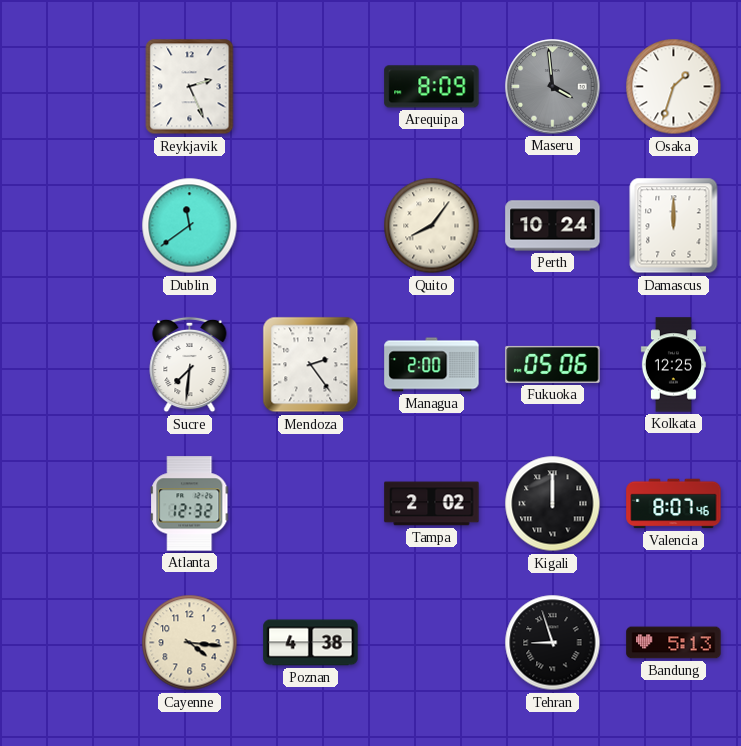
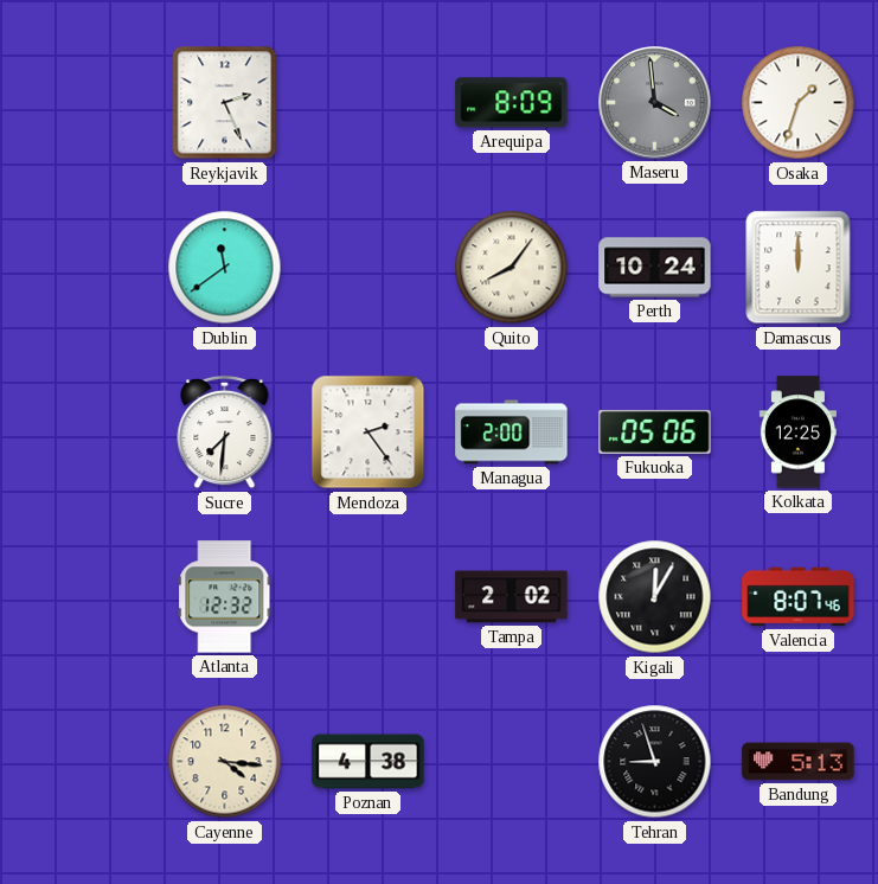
Kigali: 12:00 -> 12:05 (655, 597)
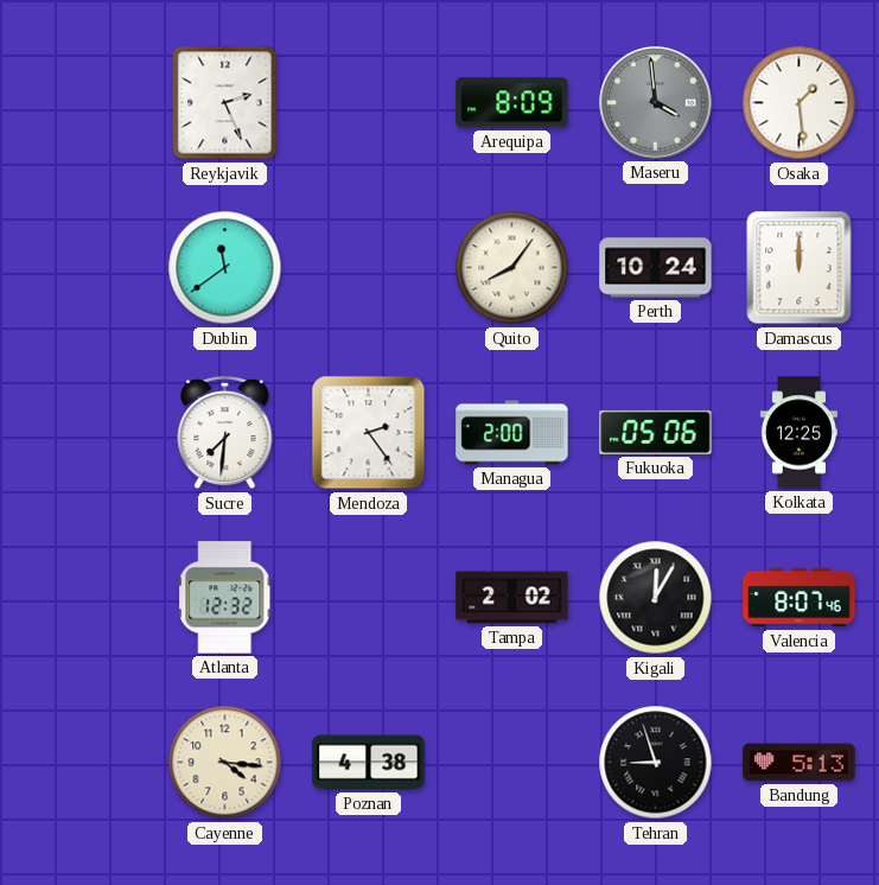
Osaka: 1:33 -> 1:29 (800, 103)
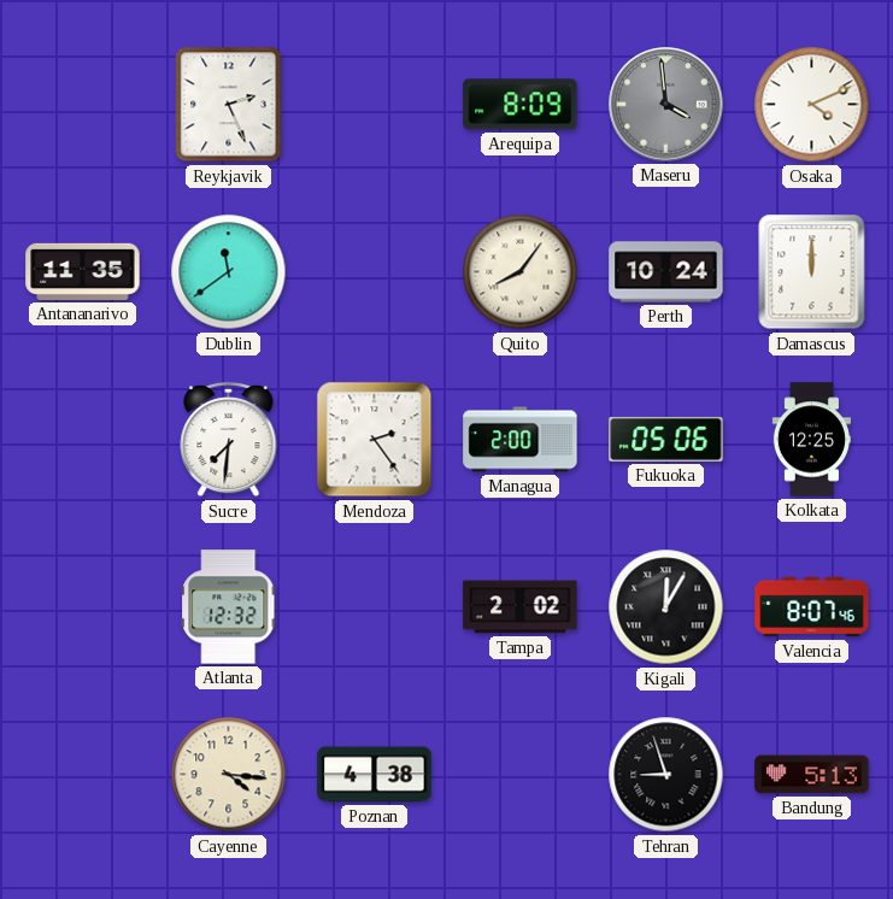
Osaka: 1:29 -> 4:11 (812, 105)
Antananarivo: none -> 11:35 (83, 271)
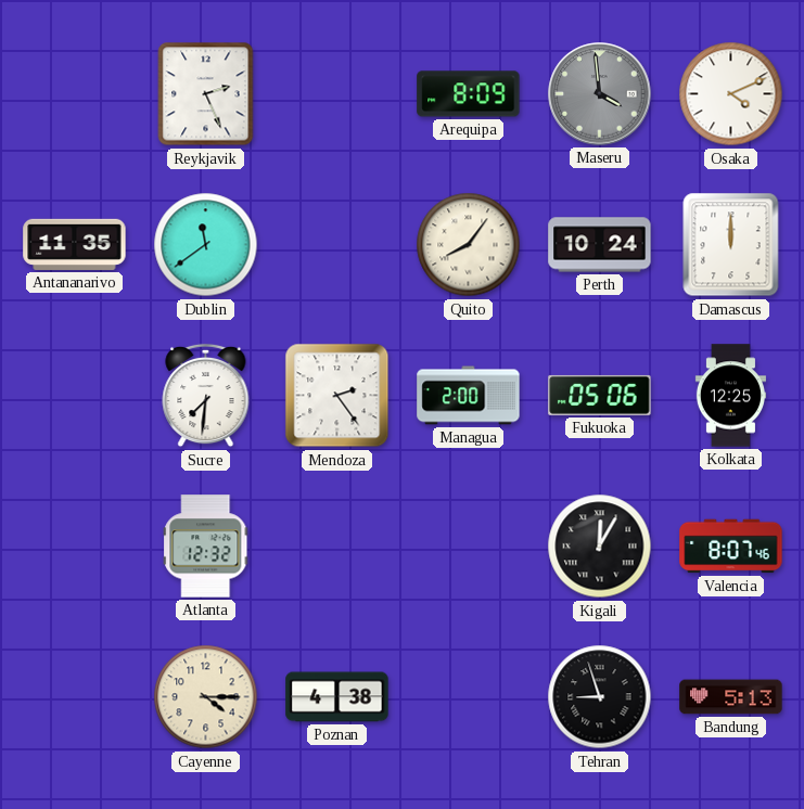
Tampa: 2:02 -> none (521, 607)
Cayenne: 4:16 -> 4:15 (206, 697)
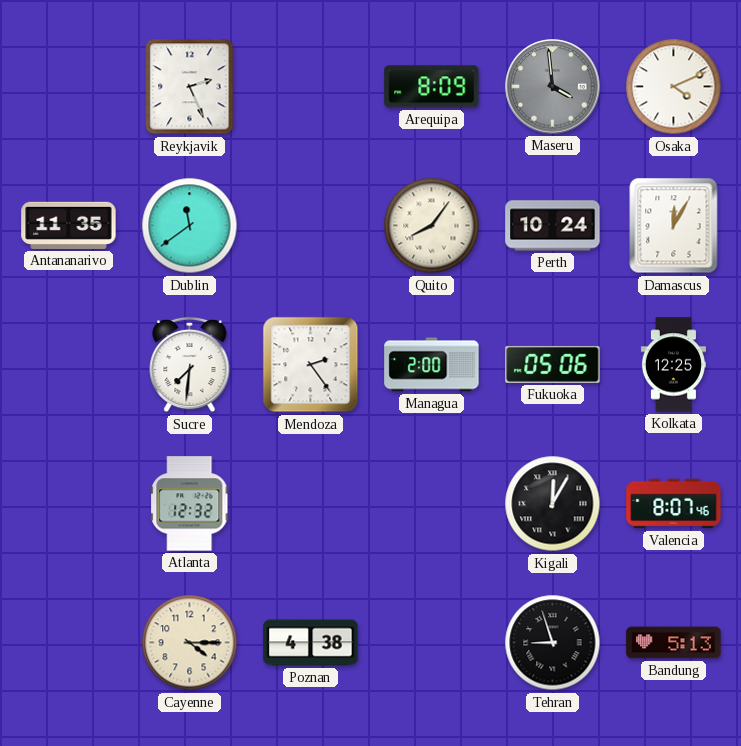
Damascus: 12:00 -> 12:05 (674, 226)
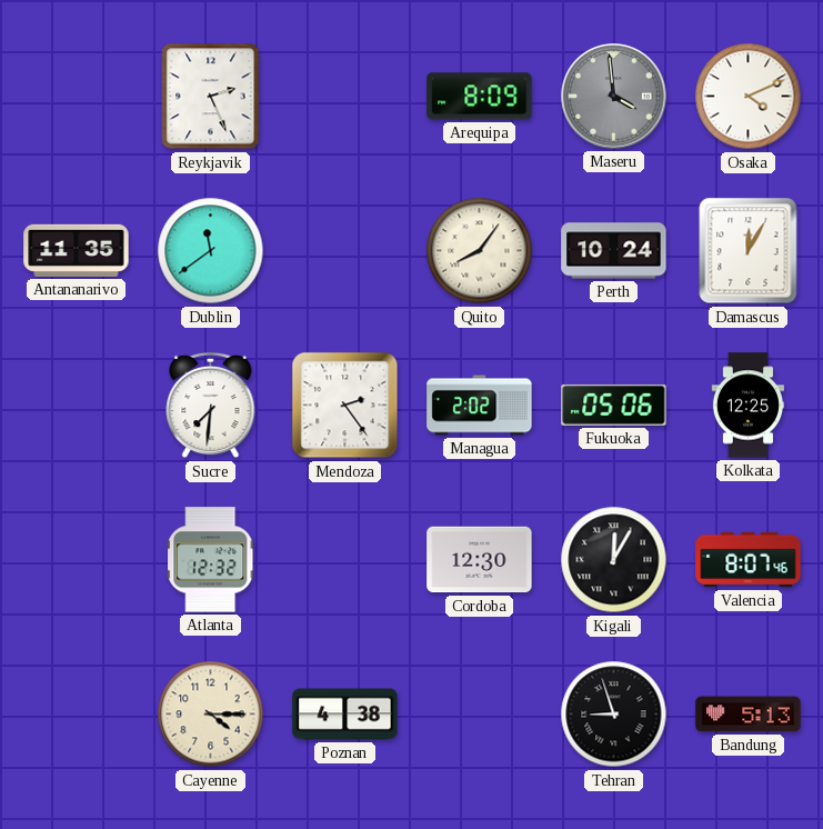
Managua: 2:00 -> 2:02 (480, 406)
Cordoba: none -> 12:30 (480, 560)
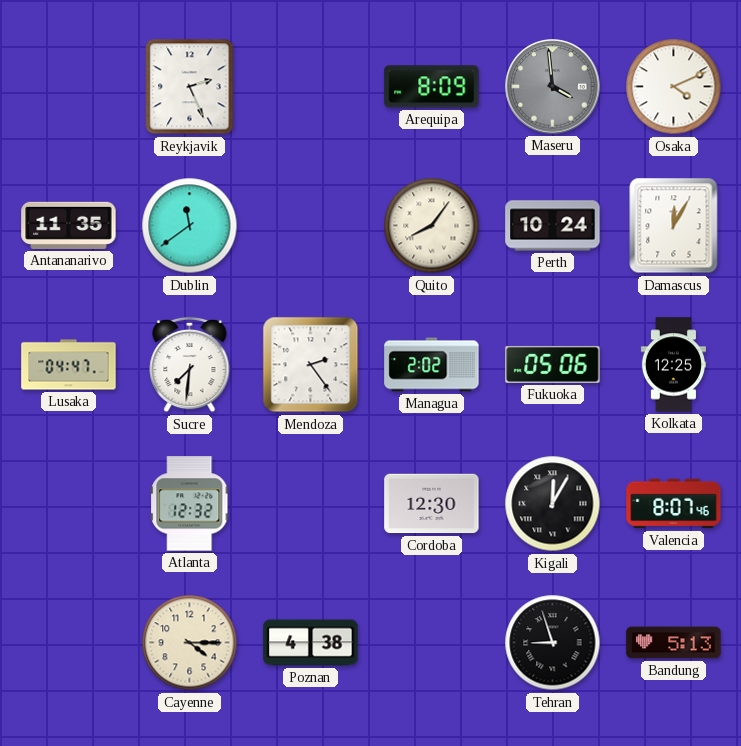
Lusaka: none -> 04:47 (69, 365)
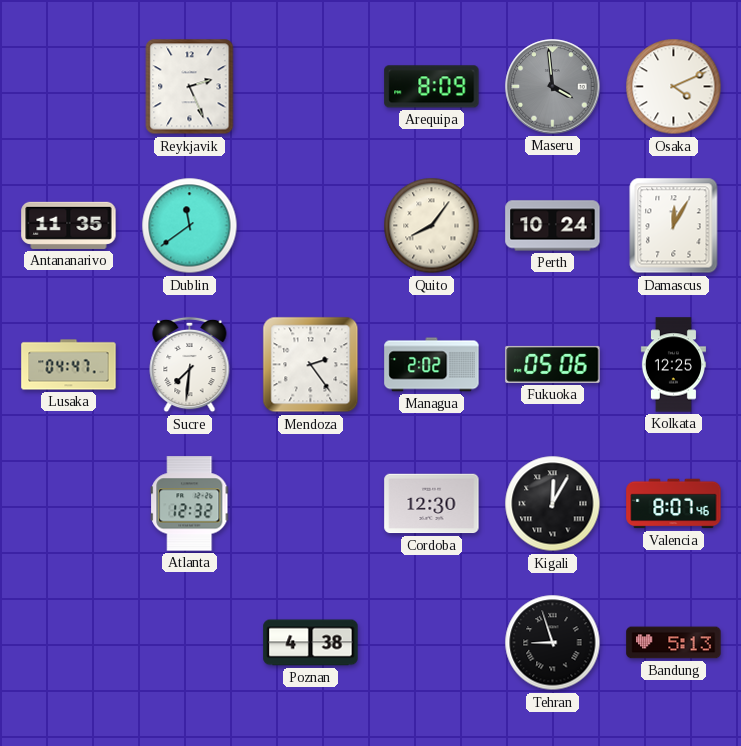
Cayenne: 4:15 -> none (190, 643)
